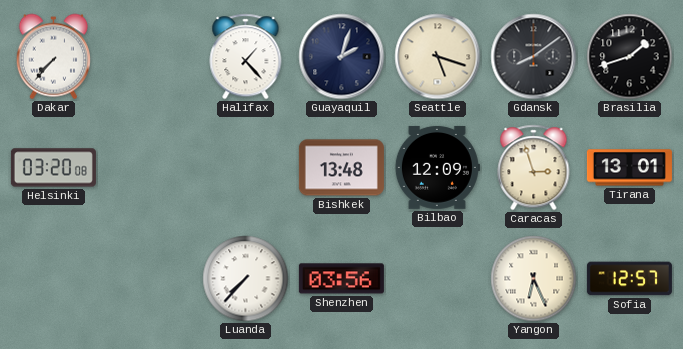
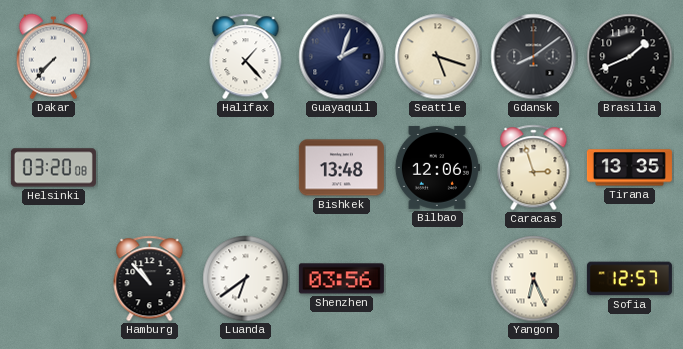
Brasilia: 1:42 -> 1:41 (630, 57)
Bilbao: 12:09 -> 12:06 (437, 168)
Tirana: 13:01 -> 13:35 (629, 168)
Hamburg: none -> 10:53 (150, 279)
Luanda: 7:37 -> 6:39 (246, 279)
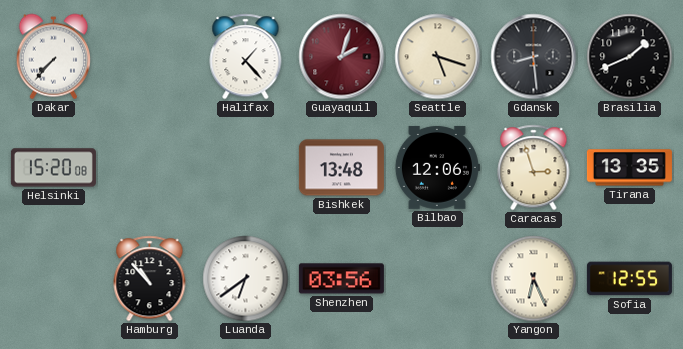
Guayaquil dial: navy -> burgundy (342, 57)
Gdansk: 8:09 -> 8:29 (534, 57)
Helsinki: 03:20 -> 15:20 (53, 168)
Sofia: 12:57 -> 12:55 (629, 279)
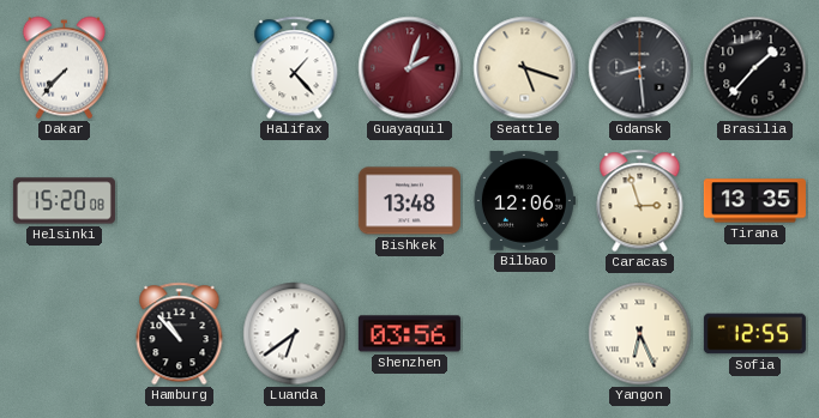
Brasilia: 1:41 -> 1:37 (755, 68)
